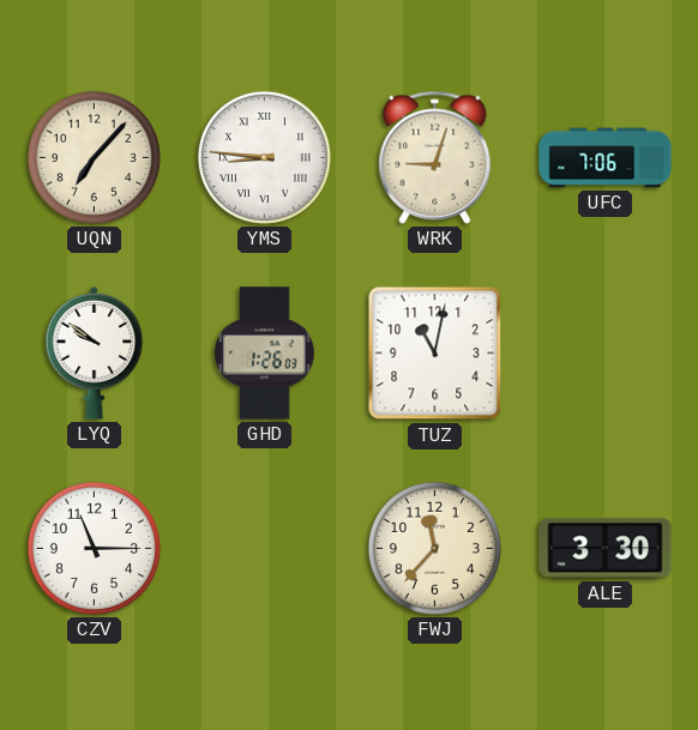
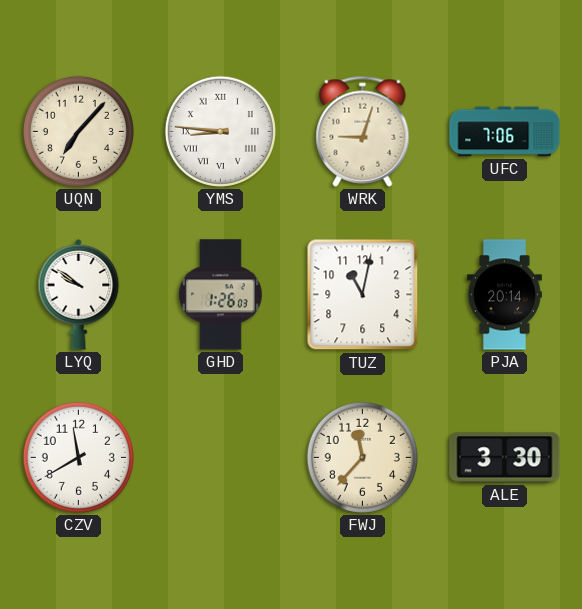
PJA: none -> 20:14 (504, 295)
CZV: 11:15 -> 11:40 (78, 457)
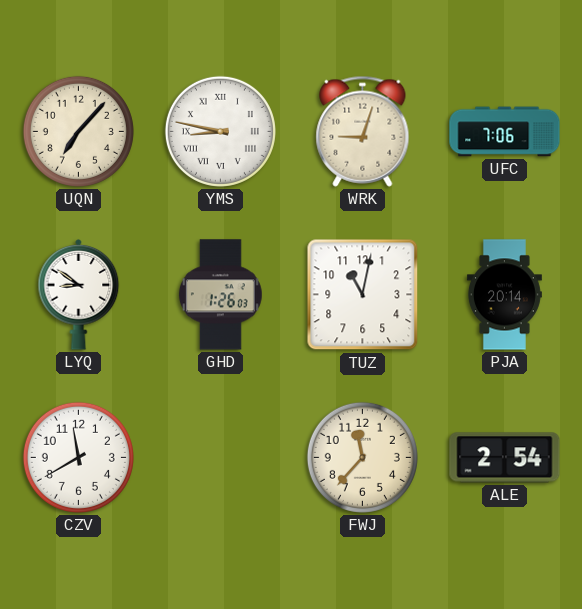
YMS: 8:46 -> 8:47 (220, 131)
LYQ: 9:51 -> 8:51 (79, 294)
ALE: 3:30 -> 2:54 (505, 458)
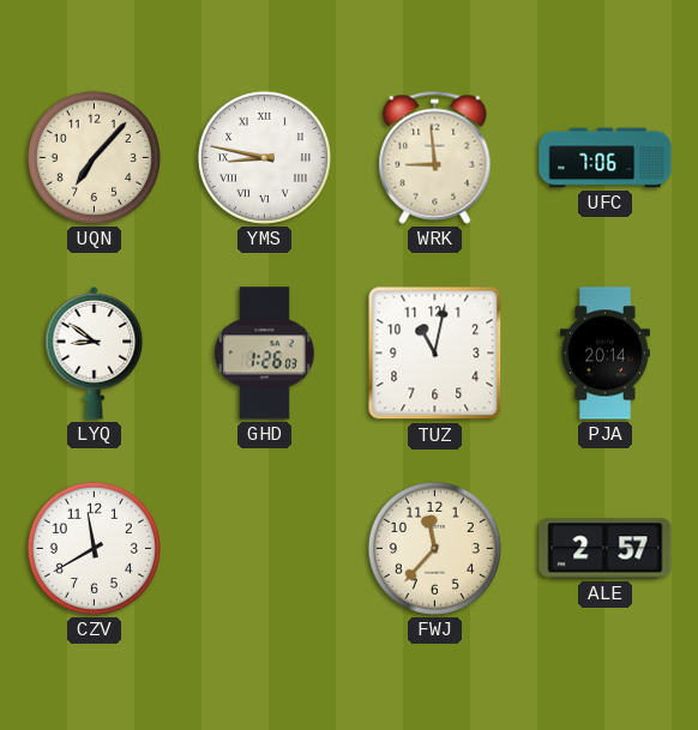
WRK: 9:03 -> 8:59 (435, 157)
ALE: 2:54 -> 2:57 (606, 549)
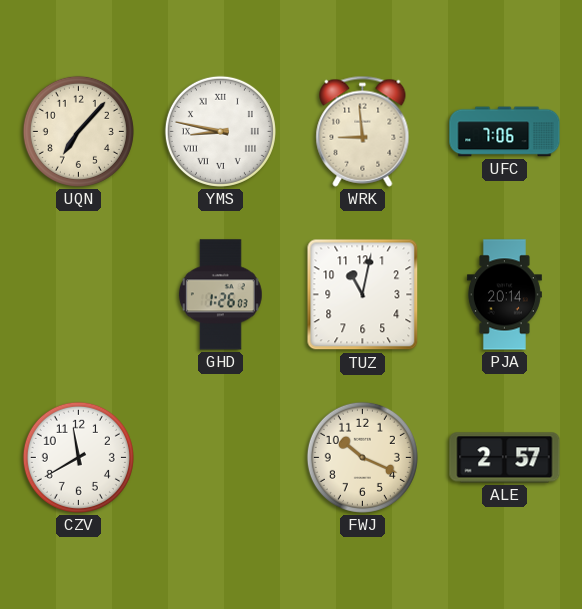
LYQ: 8:51 -> none (95, 352)
FWJ: 11:37 -> 10:19 (362, 457)
